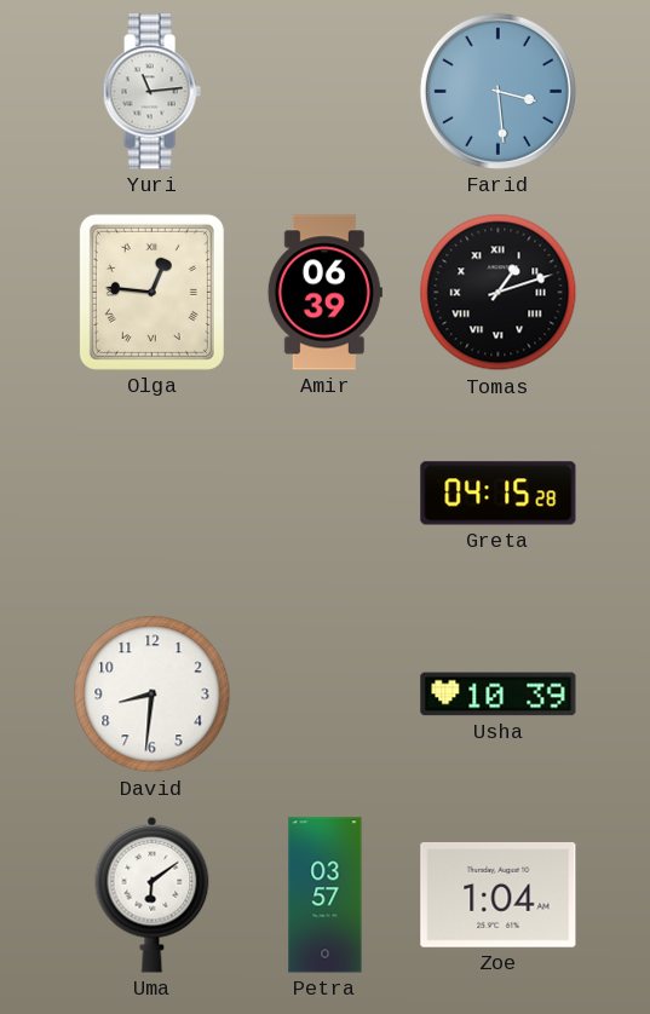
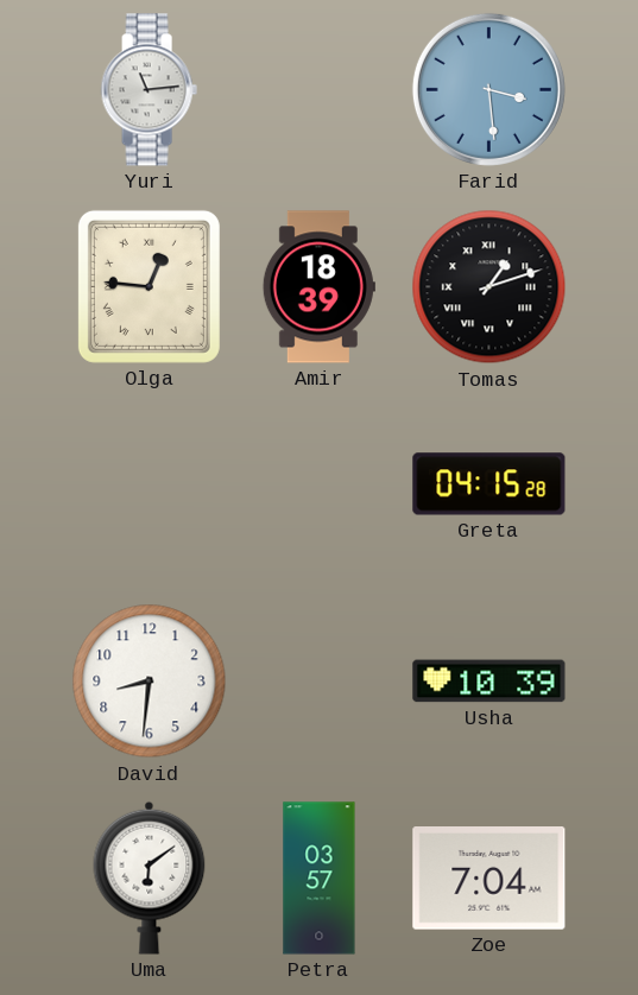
Amir: 06:39 -> 18:39 (318, 287)
Zoe: 1:04 -> 7:04 (489, 879)
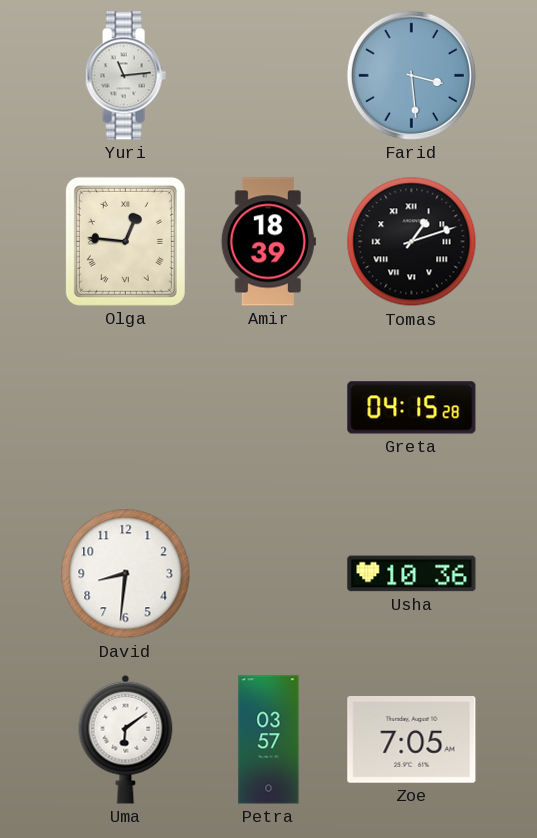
Usha: 10:39 -> 10:36 (412, 574)
Zoe: 7:04 -> 7:05 (412, 740)
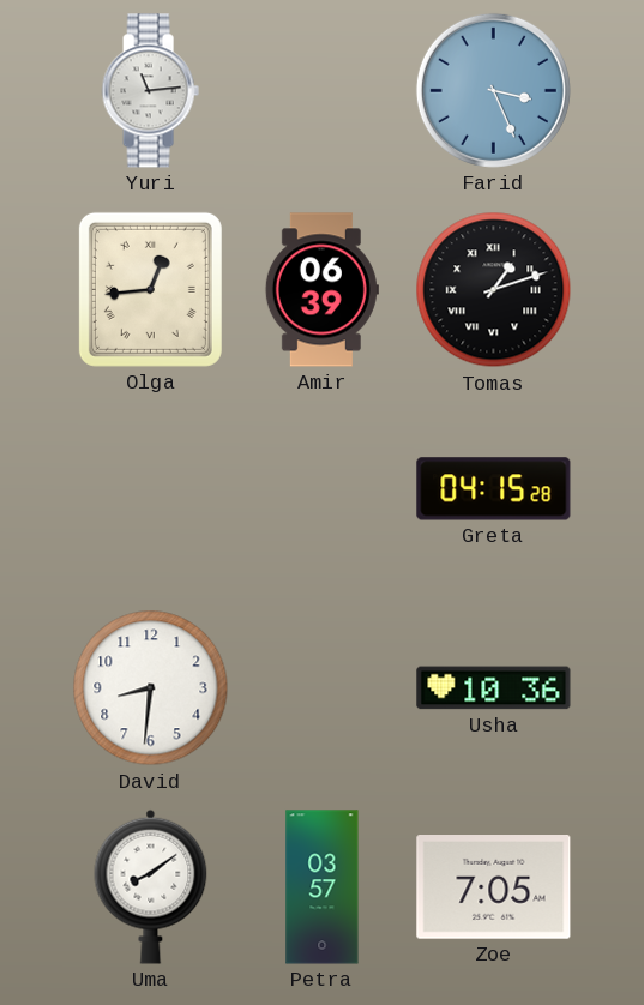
Farid: 3:29 -> 3:26 (493, 90)
Olga: 12:46 -> 12:44 (150, 289)
Amir: 18:39 -> 06:39 (321, 290)
Uma: 6:09 -> 8:09 (151, 886)
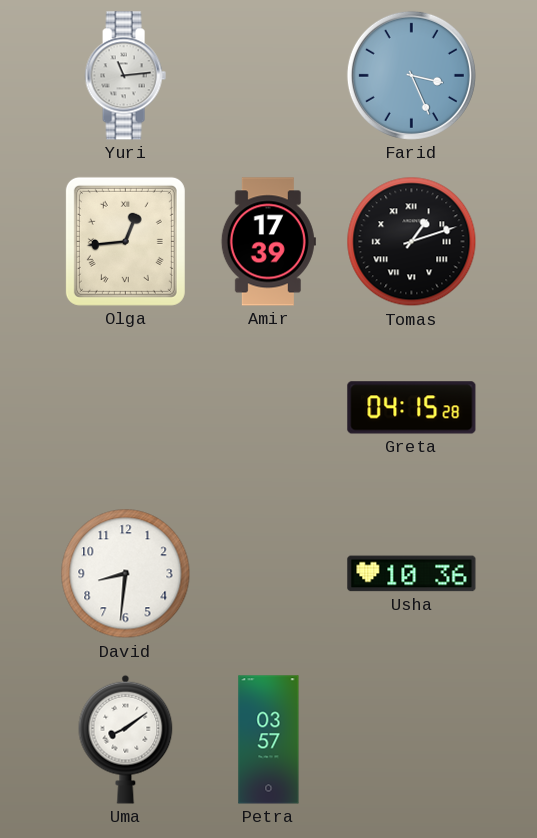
Amir: 06:39 -> 17:39 (268, 242)
Zoe: 7:05 -> none (494, 887)
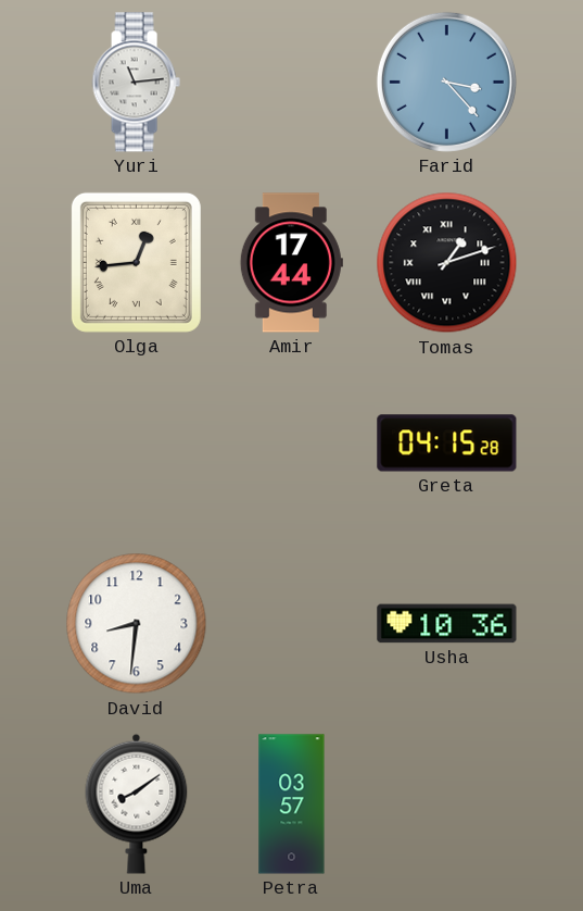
Farid: 3:26 -> 3:23 (446, 82)
Amir: 17:39 -> 17:44 (291, 263)
